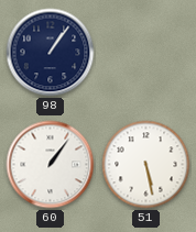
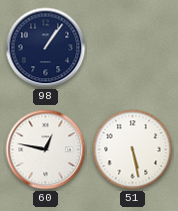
60: 1:06 -> 12:47 (46, 150)
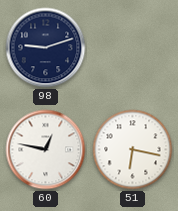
98: 1:06 -> 9:12 (46, 48)
51: 5:28 -> 6:17 (133, 150)
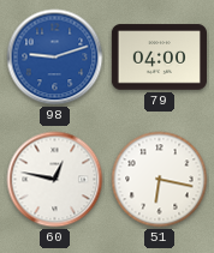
98 dial: navy -> blue (55, 58)
79: none -> 04:00 (159, 58)
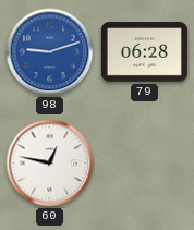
79: 04:00 -> 06:28 (144, 52)
51: 6:17 -> none (160, 180)
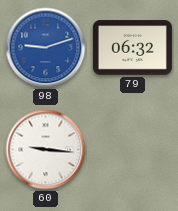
79: 06:28 -> 06:32 (132, 48)
60: 12:47 -> 9:16 (46, 150)
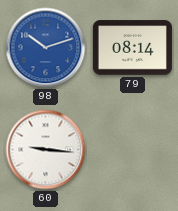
98: 9:12 -> 10:12 (46, 48)
79: 06:32 -> 08:14 (132, 48)
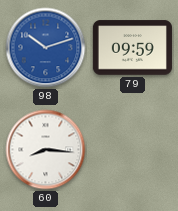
79: 08:14 -> 09:59 (132, 48)
60: 9:16 -> 8:16 (46, 150)
